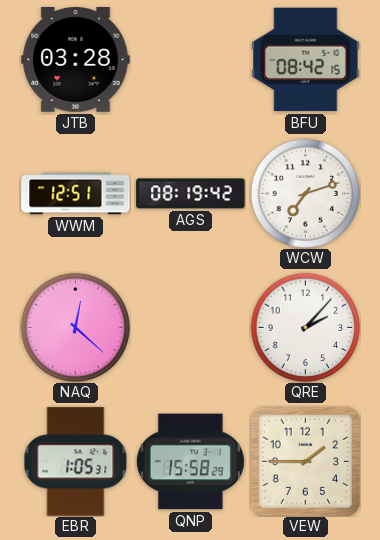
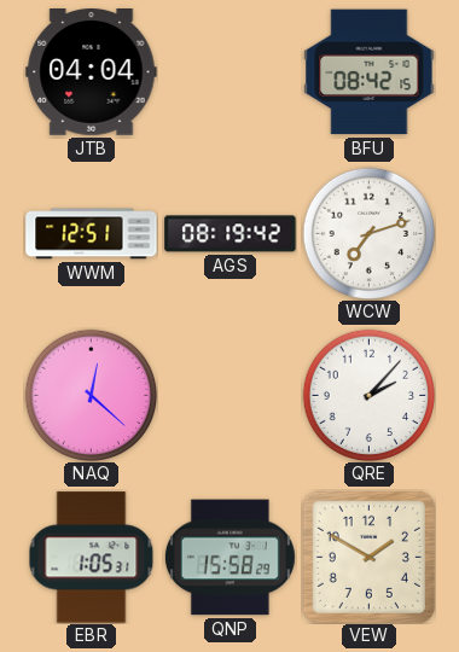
JTB: 03:28 -> 04:04 (92, 72)
VEW: 1:45 -> 1:50 (368, 557)
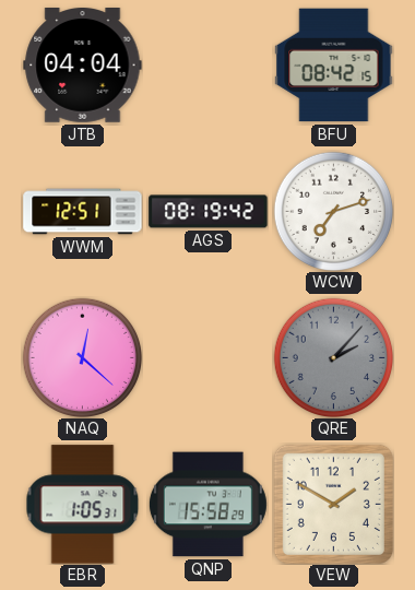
QRE dial: white -> grey (333, 357)
